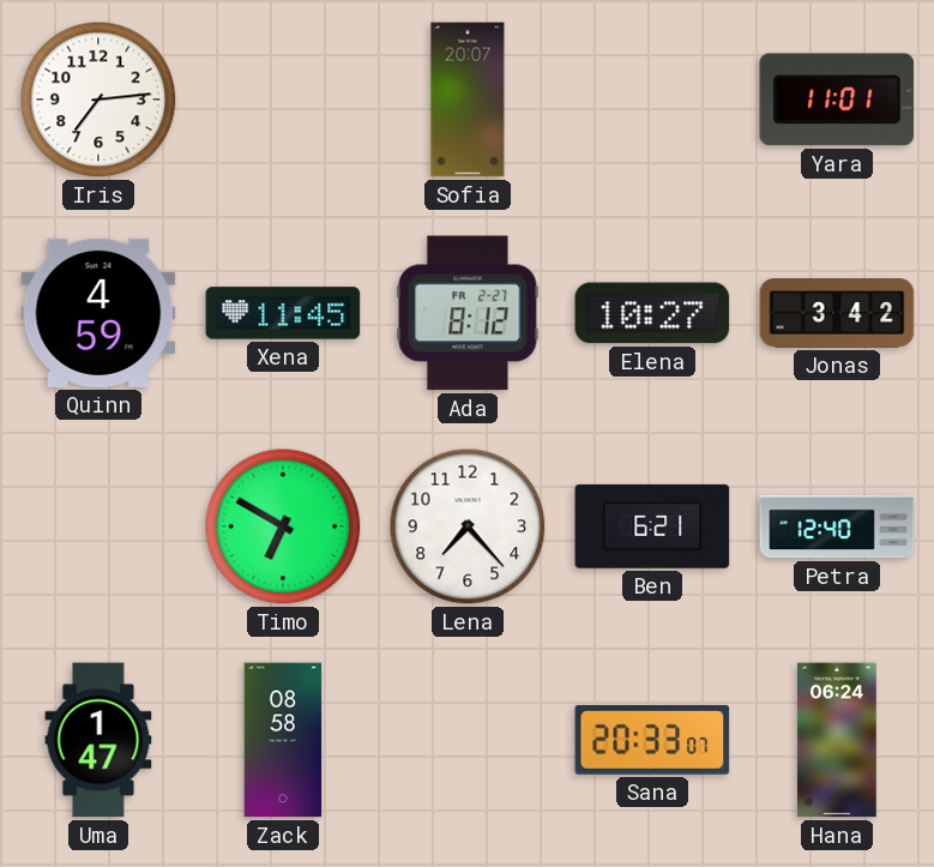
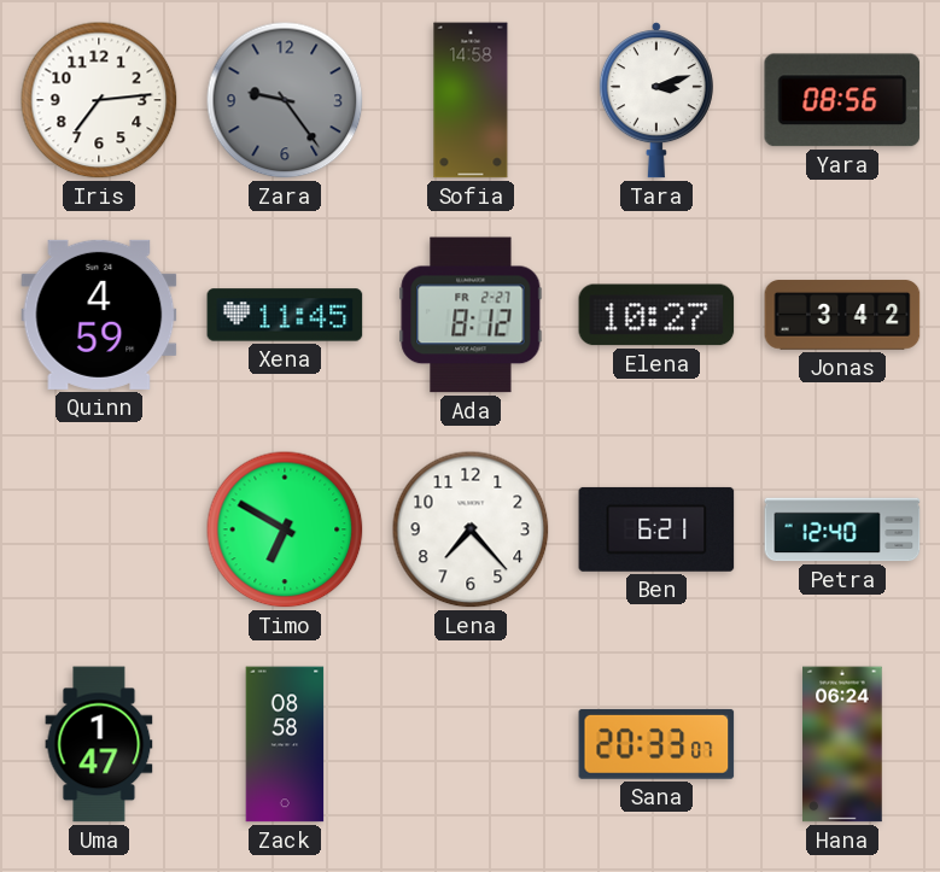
Zara: none -> 9:24 (285, 100)
Sofia: 20:07 -> 14:58 (471, 100)
Tara: none -> 3:12 (656, 100)
Yara: 11:01 -> 08:56 (842, 100)
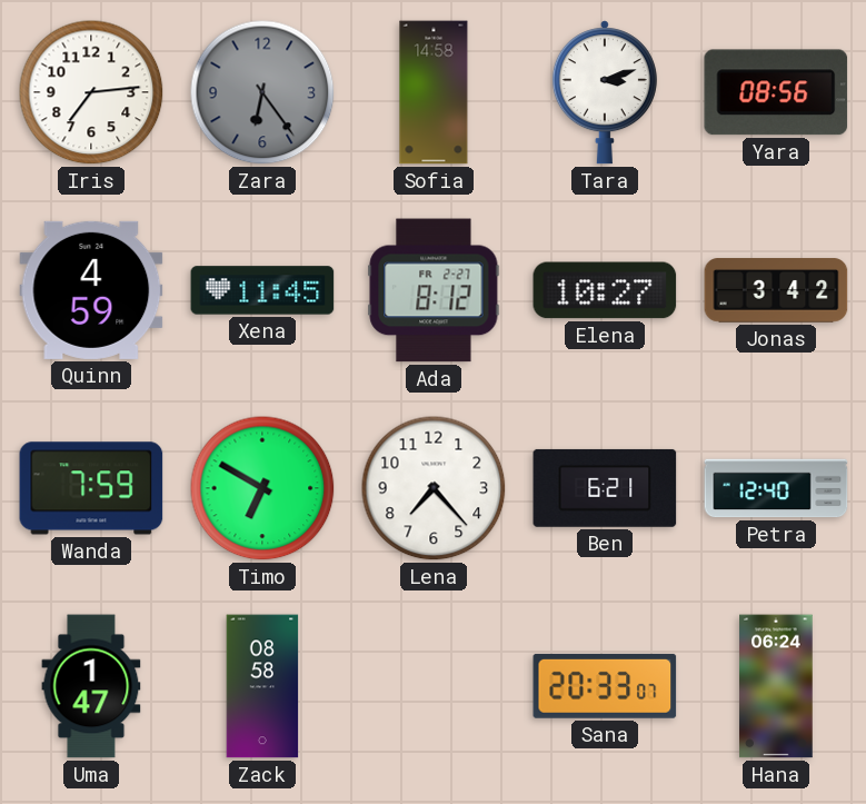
Zara: 9:24 -> 6:24 (262, 92)
Wanda: none -> 7:59 (91, 488)
